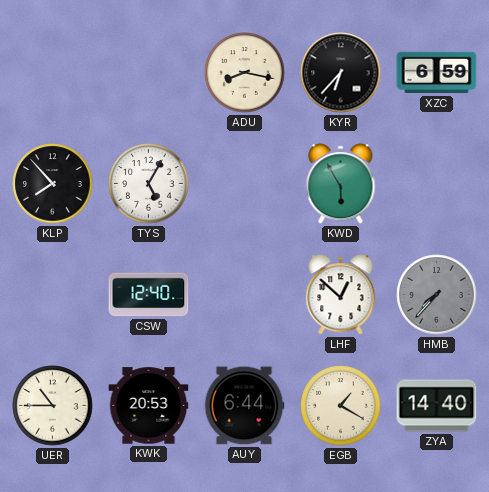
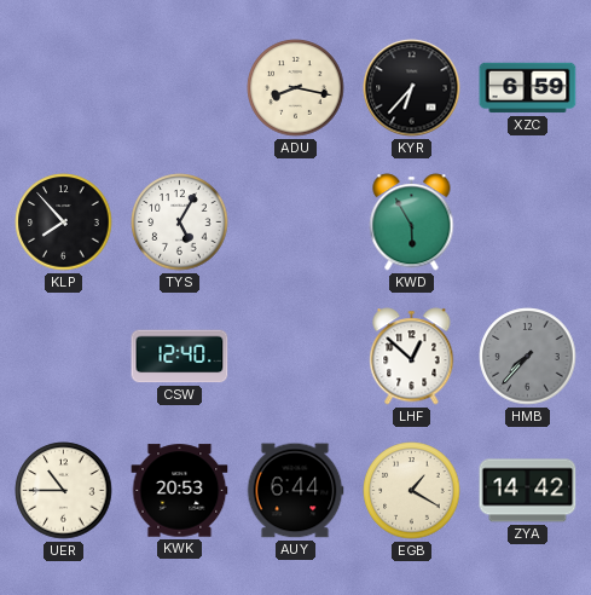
ZYA: 14:40 -> 14:42 (528, 491)
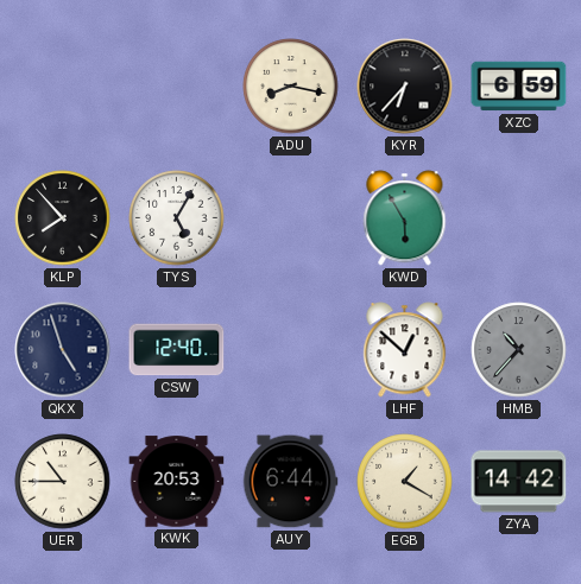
QKX: none -> 4:57 (63, 350)
HMB: 7:37 -> 10:37 (519, 350)
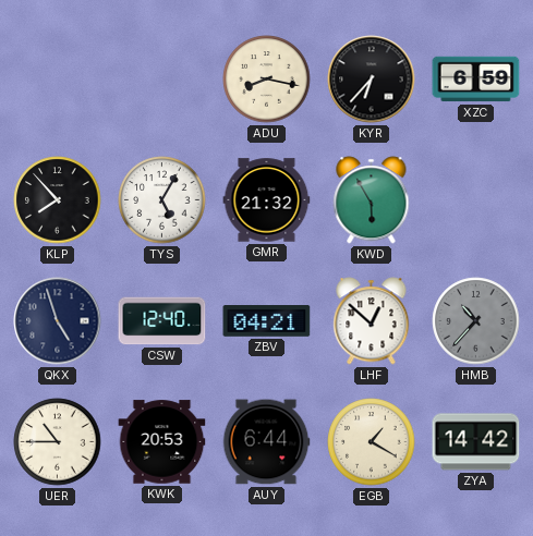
GMR: none -> 21:32 (267, 200)
ZBV: none -> 04:21 (267, 321)
